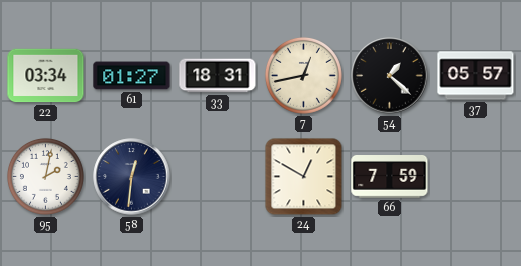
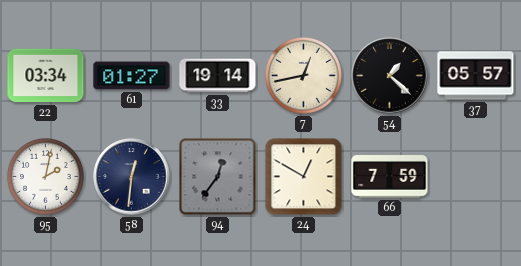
33: 18:31 -> 19:14 (218, 76)
94: none -> 12:36 (218, 177)
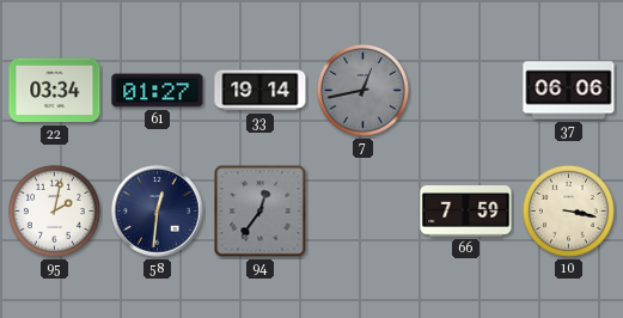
7 dial: cream -> grey (362, 90)
54: 1:22 -> none (390, 76)
37: 05:57 -> 06:06 (569, 91)
24: 12:50 -> none (304, 177)
10: none -> 3:17 (568, 210)
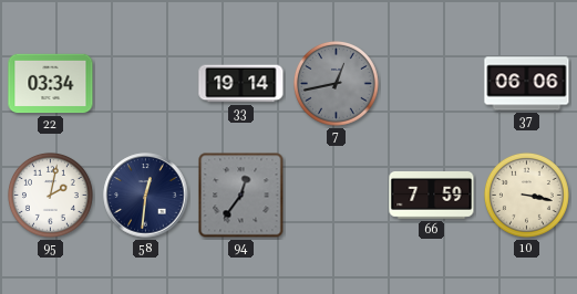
61: 01:27 -> none (158, 91)
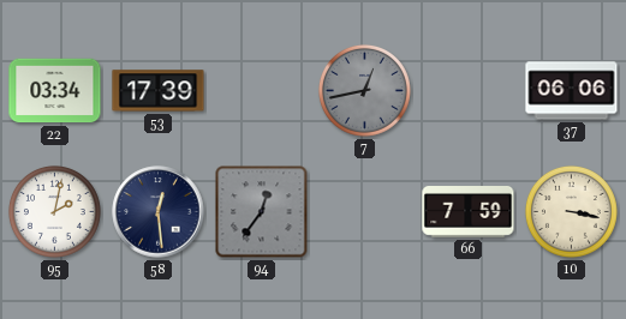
53: none -> 17:39 (159, 91)
33: 19:14 -> none (241, 84)
58: 12:31 -> 12:29 (159, 212)
